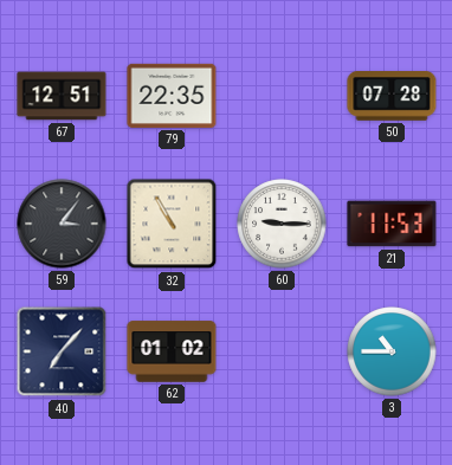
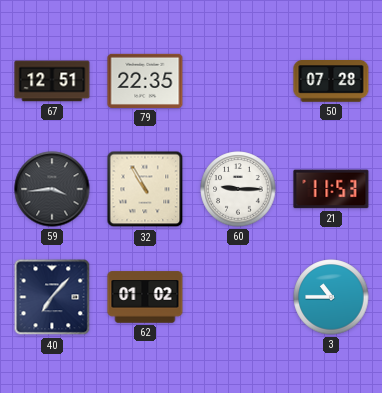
59: 3:06 -> 3:44 (52, 189)
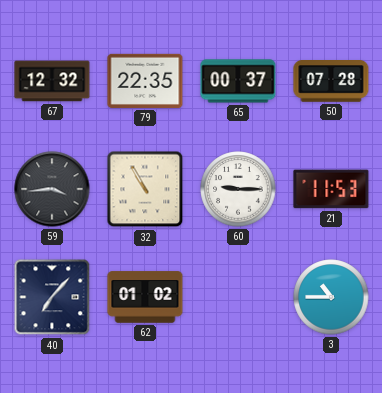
67: 12:51 -> 12:32 (52, 81)
65: none -> 00:37 (238, 81)
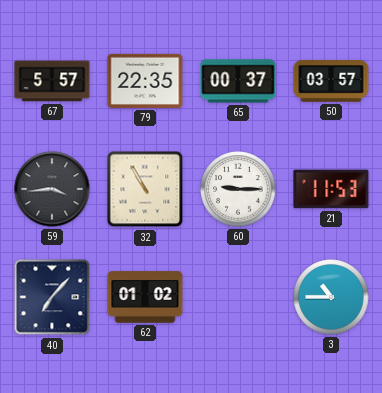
67: 12:32 -> 5:57 (52, 81)
50: 07:28 -> 03:57 (331, 82)
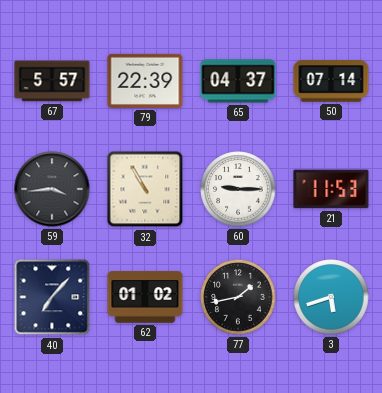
79: 22:35 -> 22:39 (145, 81)
65: 00:37 -> 04:37 (238, 81)
50: 03:57 -> 07:14 (331, 82)
77: none -> 1:43 (238, 297)
3: 10:45 -> 5:42 (331, 297)
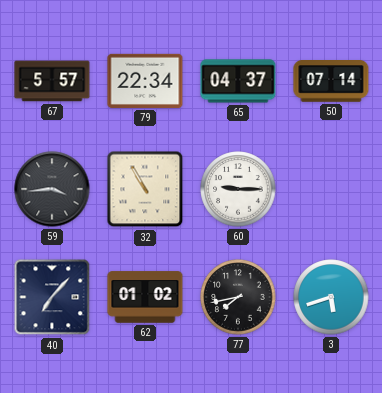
79: 22:39 -> 22:34 (145, 81)
21: 11:53 -> none (331, 189)
77: 1:43 -> 7:43 (238, 297)
